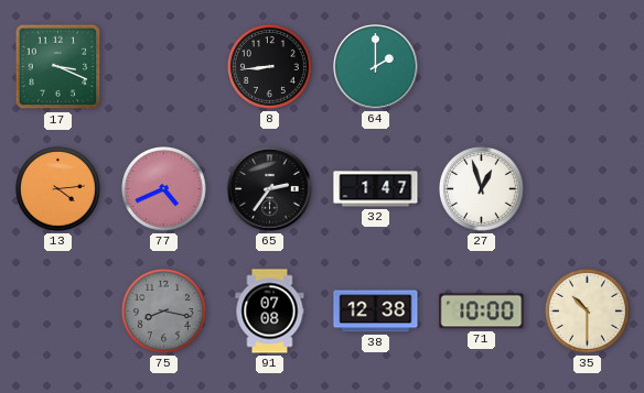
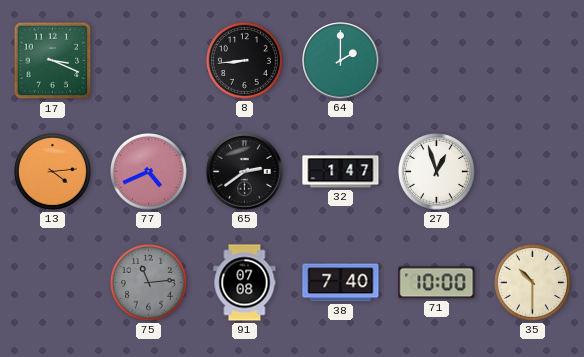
65: 2:36 -> 2:39 (245, 172)
75: 8:17 -> 11:14 (149, 283)
38: 12:38 -> 7:40 (341, 283)
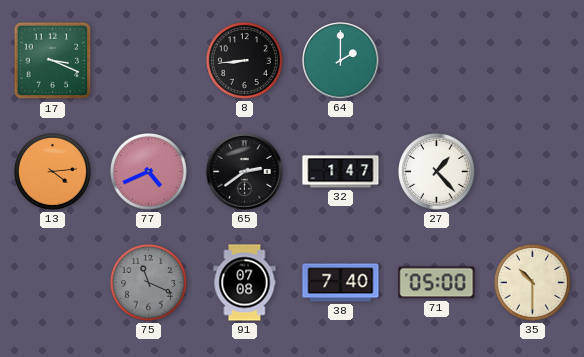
27: 12:57 -> 1:23 (437, 172)
75: 11:14 -> 11:19 (149, 283)
71: 10:00 -> 05:00 (437, 283)
